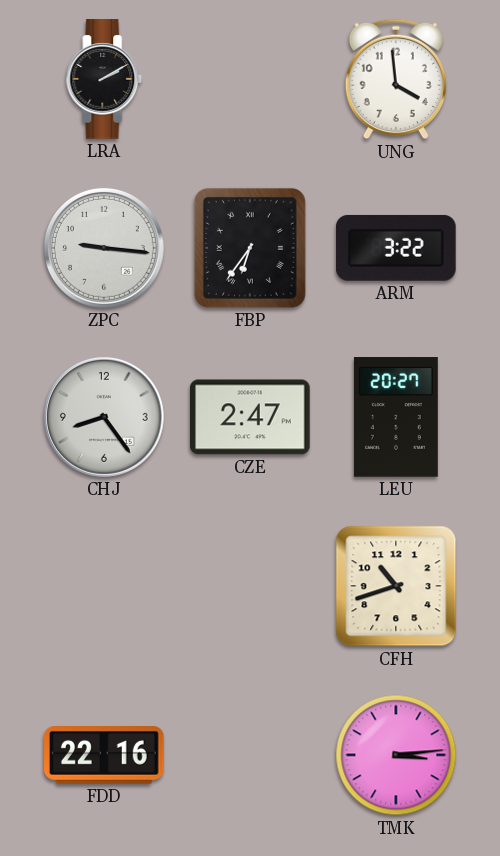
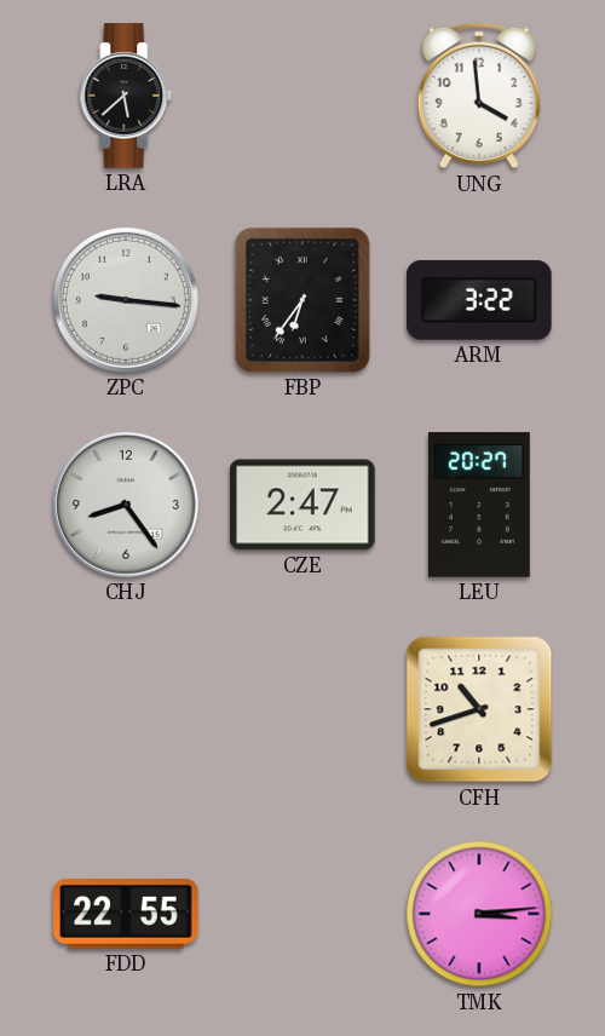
LRA: 2:10 -> 5:38 (126, 96)
FDD: 22:16 -> 22:55 (127, 915)
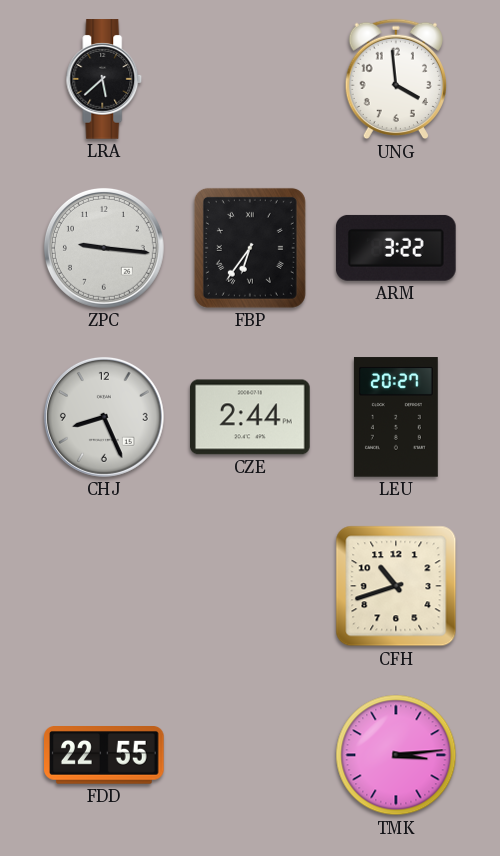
CHJ: 8:24 -> 8:26 (104, 417)
CZE: 2:47 -> 2:44 (251, 417)
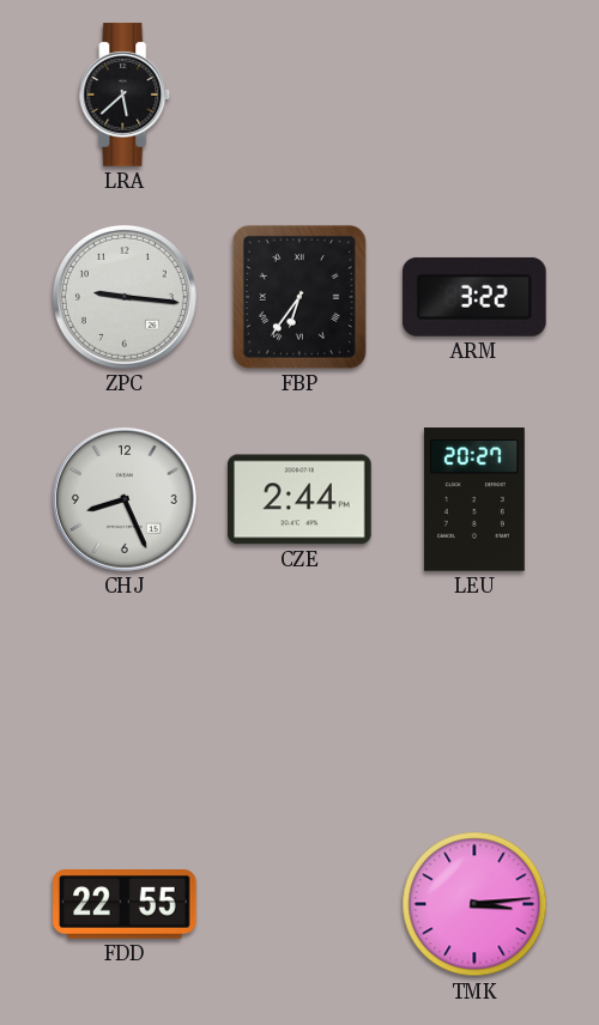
UNG: 3:59 -> none (395, 79)
CFH: 10:42 -> none (396, 586)
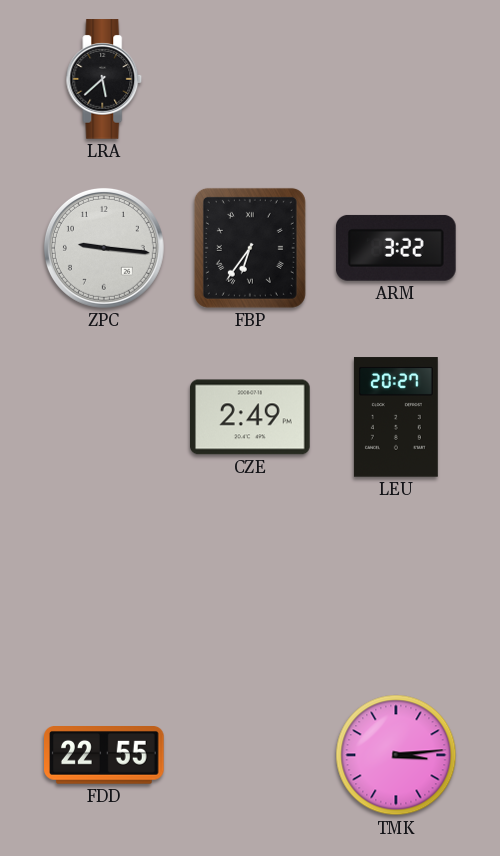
CHJ: 8:26 -> none (125, 499)
CZE: 2:44 -> 2:49 (251, 417)
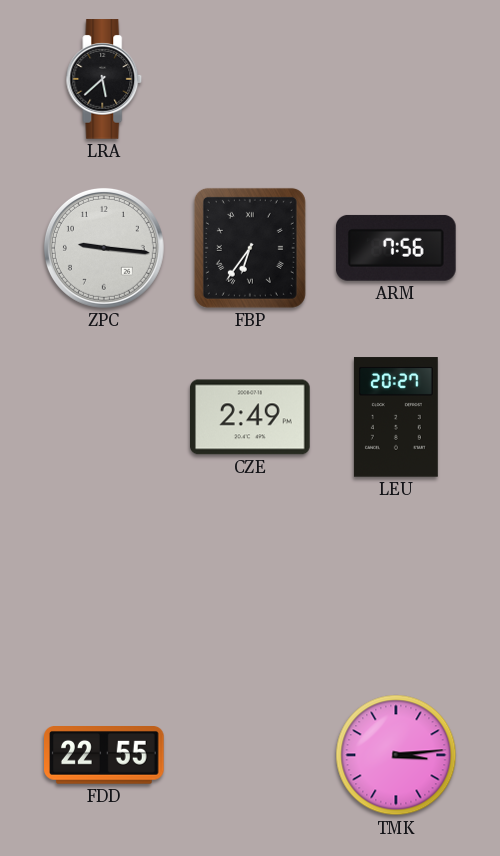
ARM: 3:22 -> 7:56 (397, 248)
